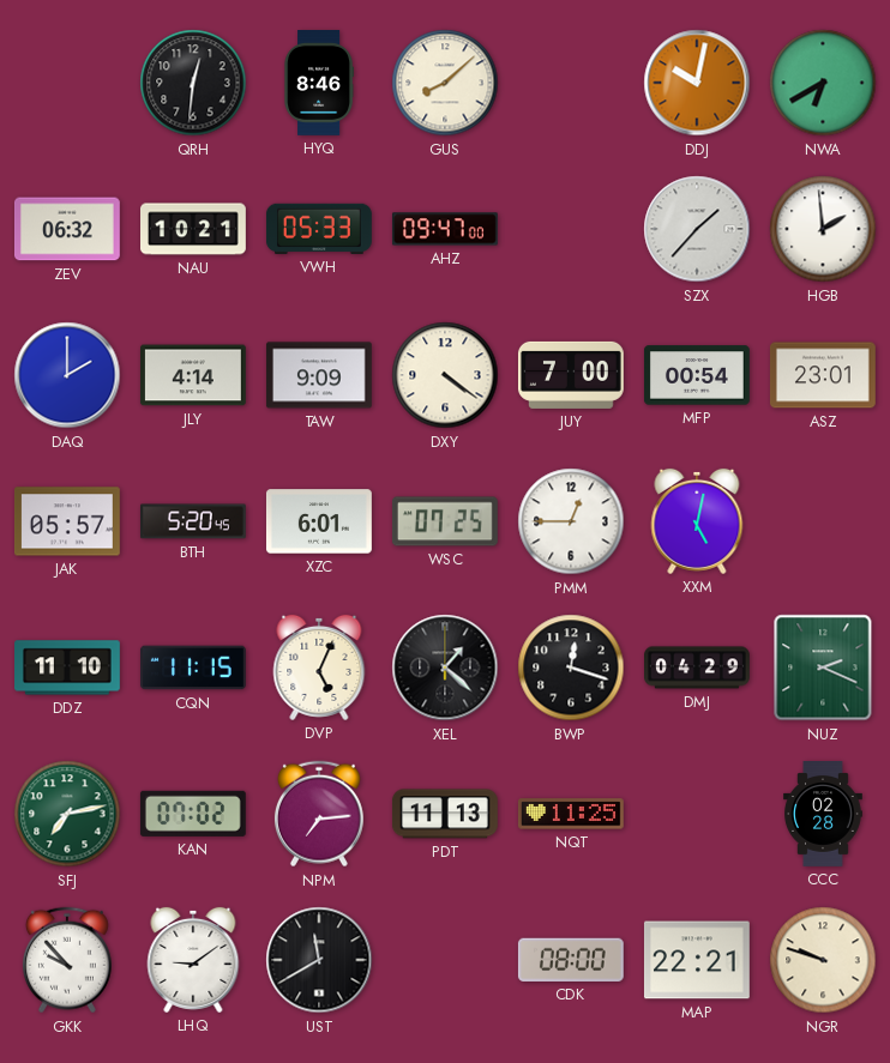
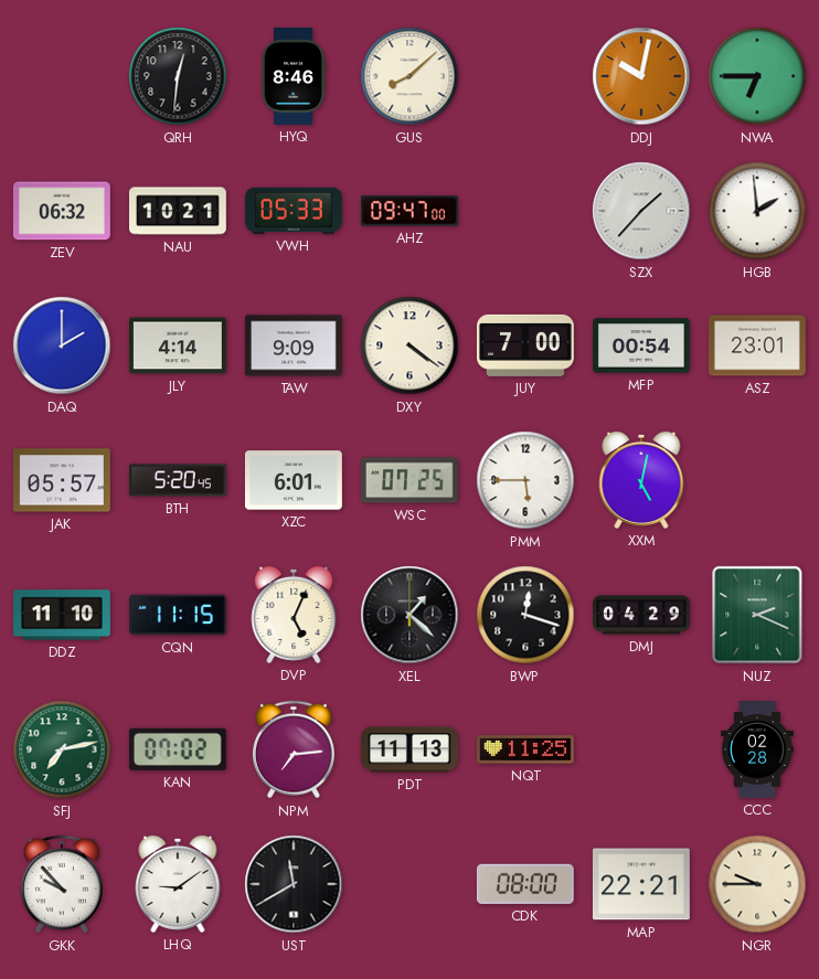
NWA: 6:40 -> 6:45 (757, 76)
PMM: 12:45 -> 5:45 (525, 480)
NGR: 9:48 -> 9:45 (757, 884)
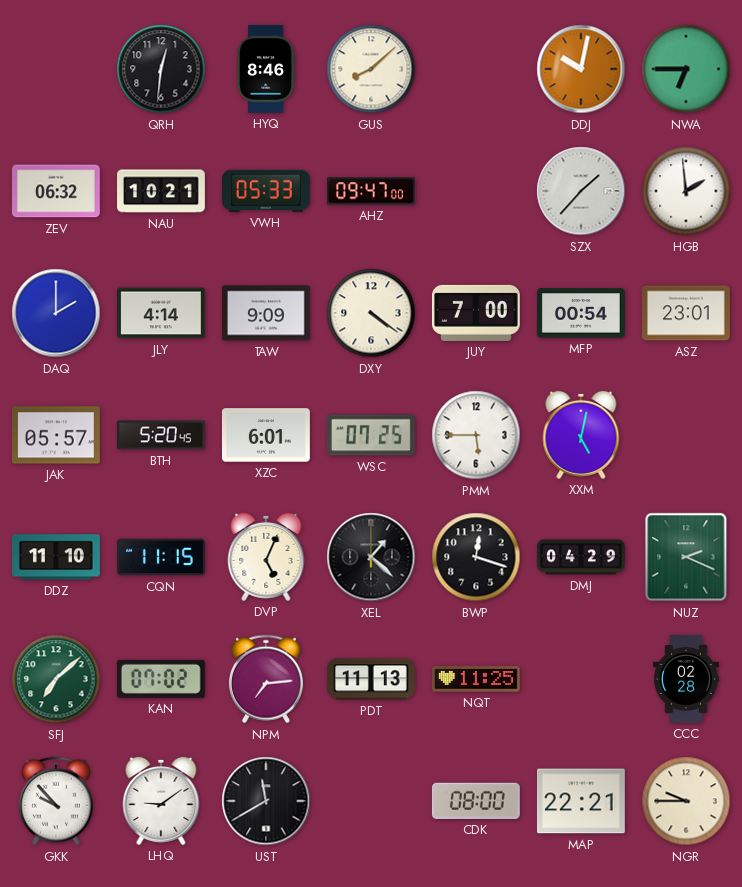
SFJ: 7:13 -> 7:08 (56, 679)
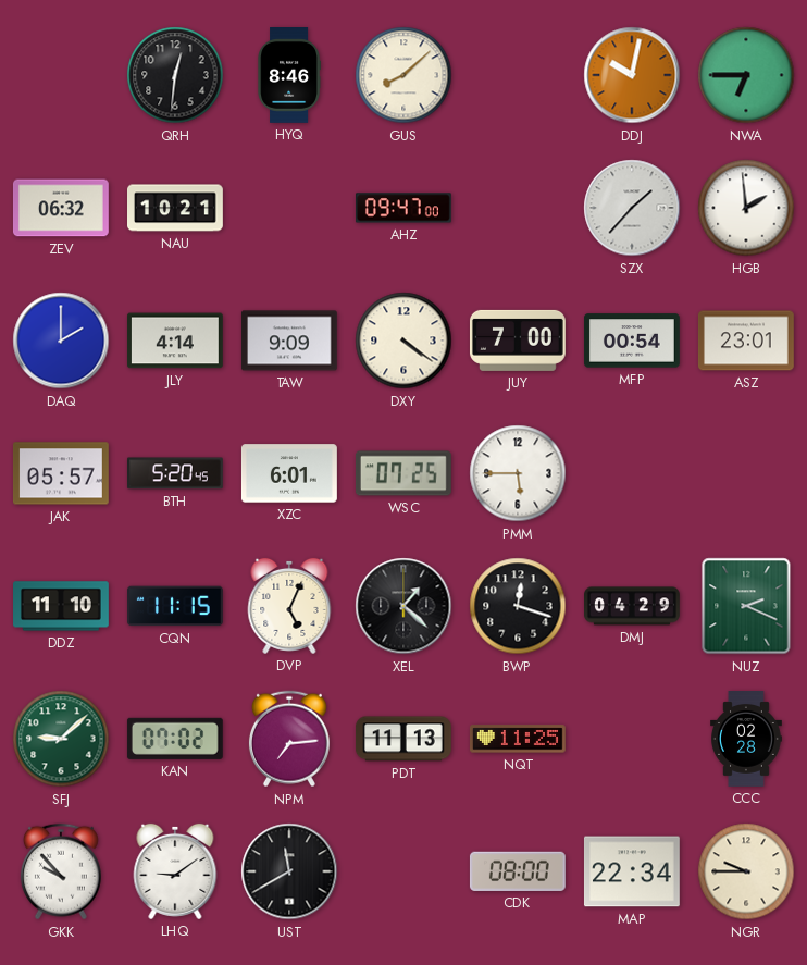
VWH: 05:33 -> none (266, 191)
XXM: 5:02 -> none (581, 435)
SFJ: 7:08 -> 9:08 (61, 739)
MAP: 22:21 -> 22:34 (632, 871)
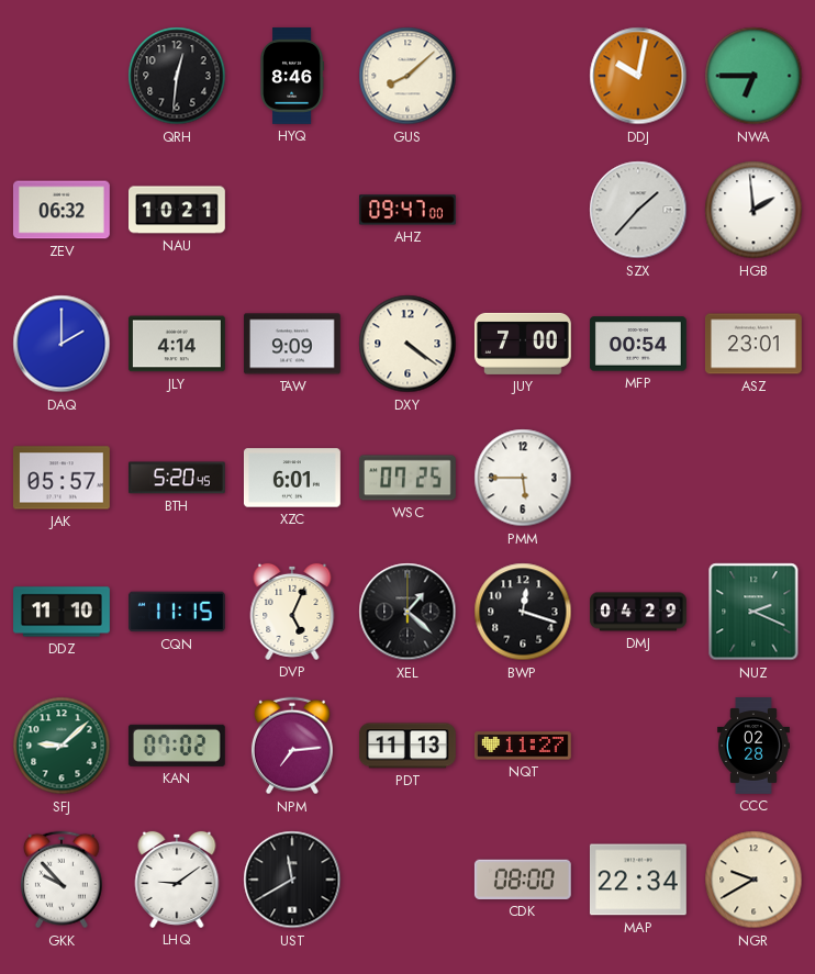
NQT: 11:25 -> 11:27 (523, 746)
NGR: 9:45 -> 9:40 (753, 880)
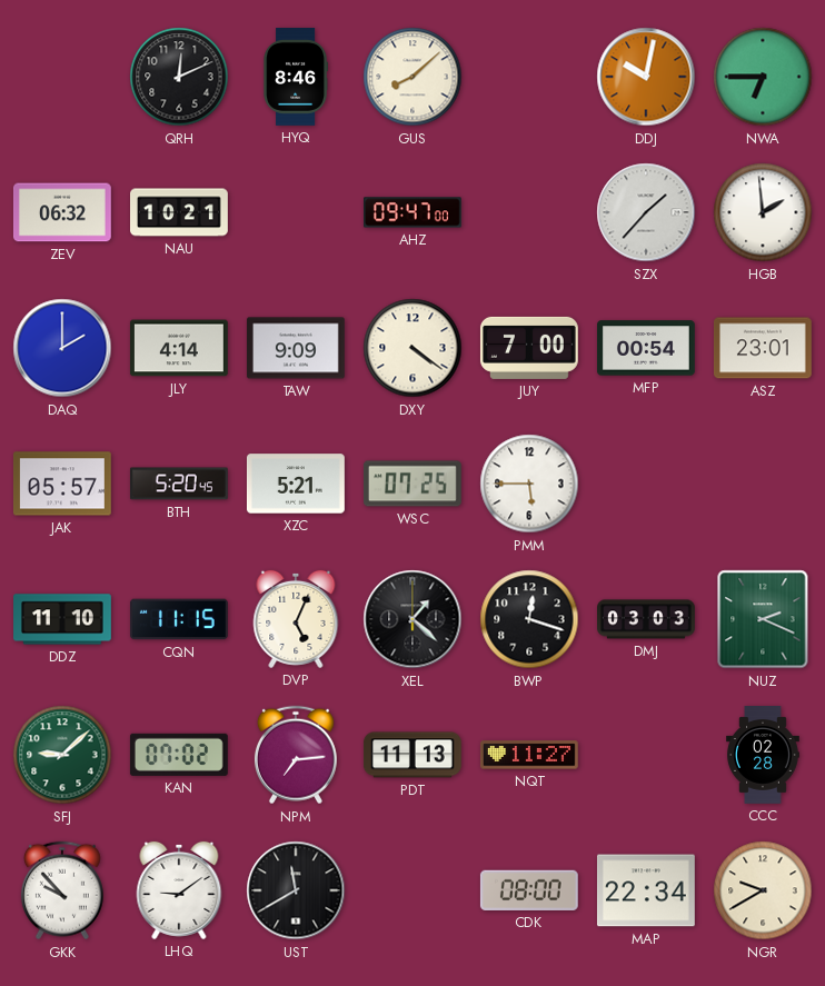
QRH: 12:31 -> 12:11 (179, 77)
XZC: 6:01 -> 5:21 (296, 484)
DMJ: 04:29 -> 03:03 (647, 619)
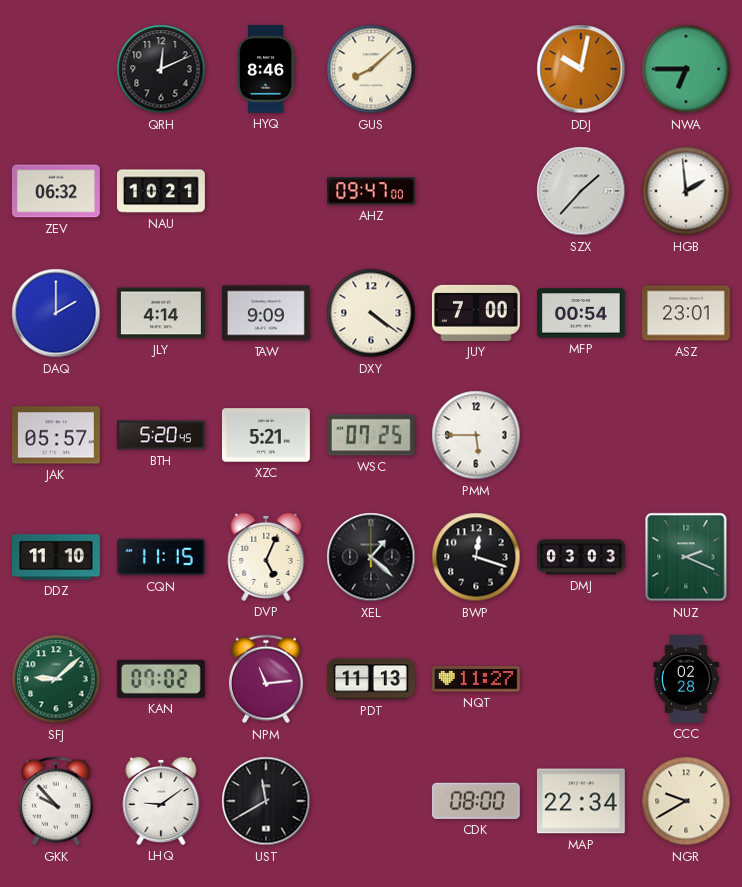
NPM: 7:14 -> 11:14 (266, 679)
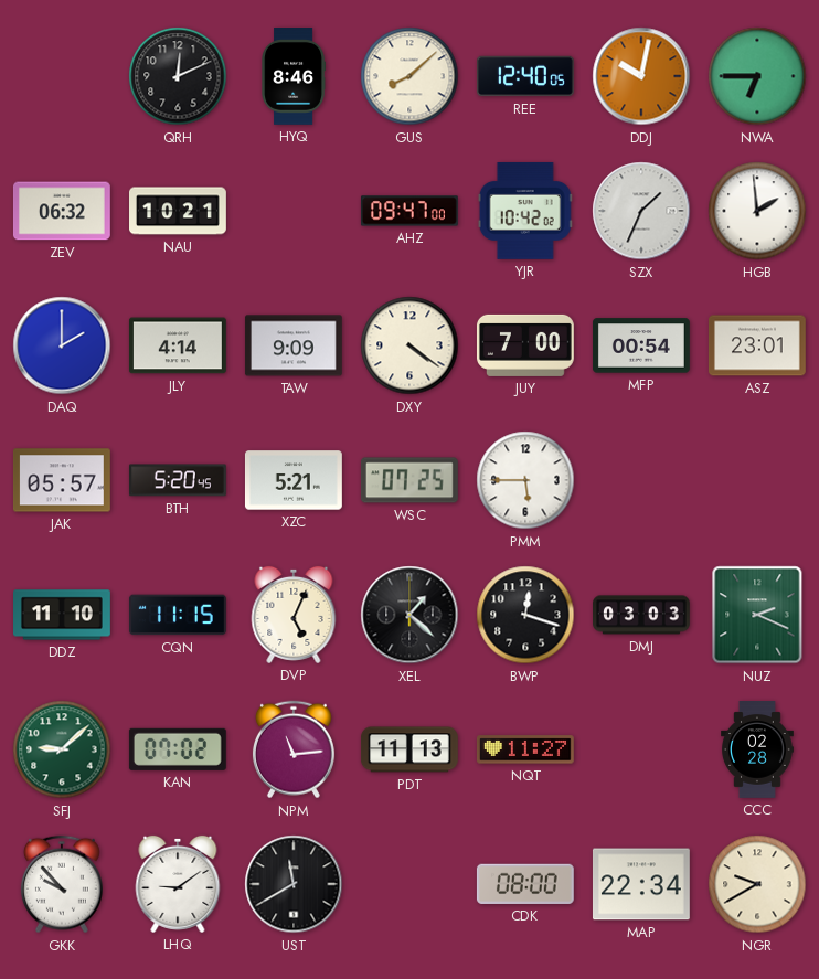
REE: none -> 12:40 (526, 76)
YJR: none -> 10:42 (525, 211)
SZX: 1:37 -> 1:34 (641, 211)
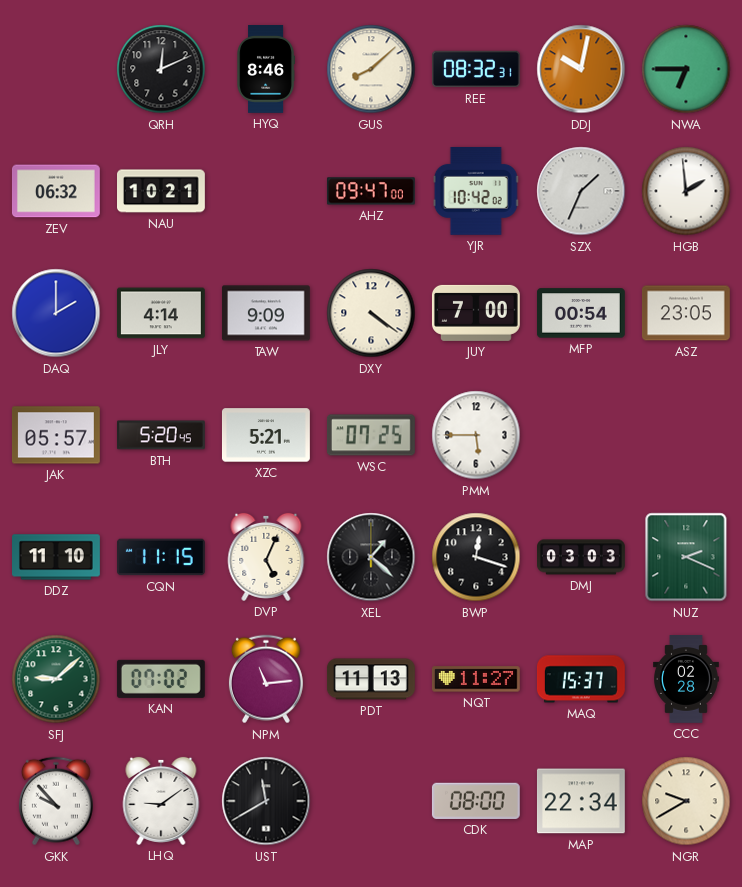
REE: 12:40 -> 08:32 (477, 69)
ASZ: 23:01 -> 23:05 (686, 313)
MAQ: none -> 15:37 (581, 679)
